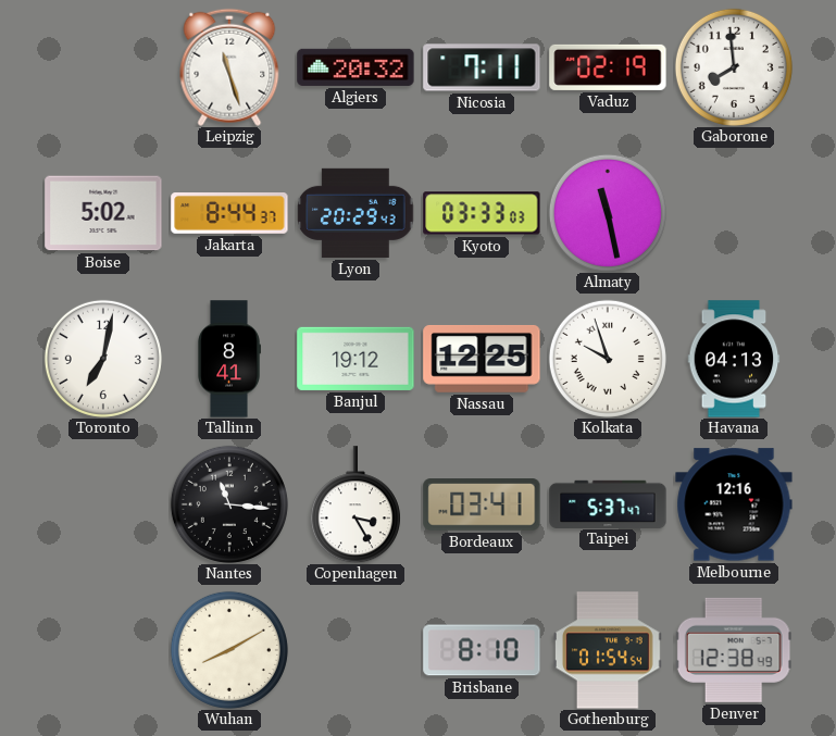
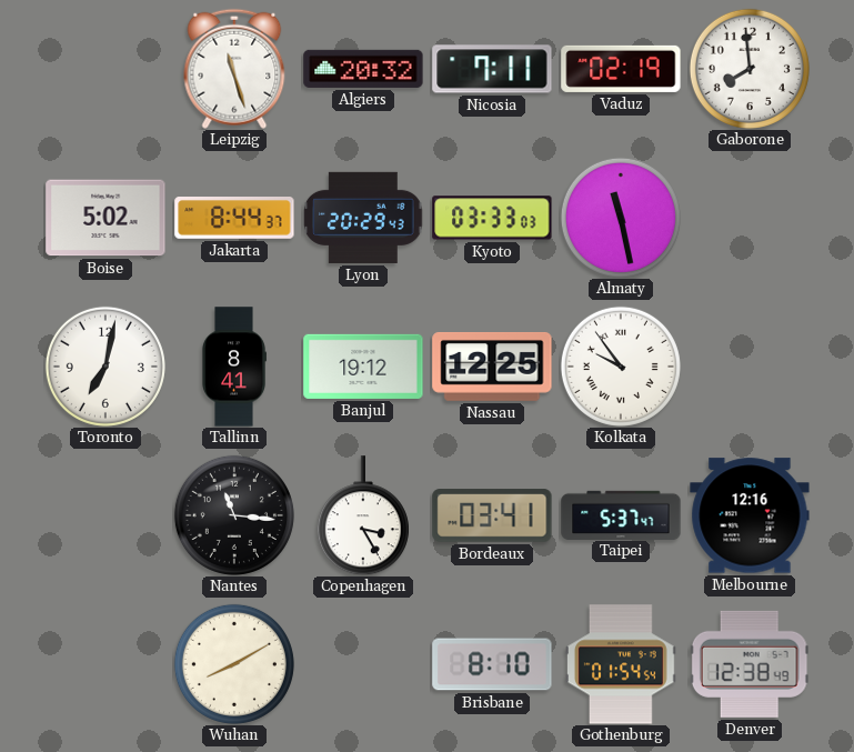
Kolkata: 9:57 -> 9:54 (621, 367)
Havana: 04:13 -> none (734, 359)
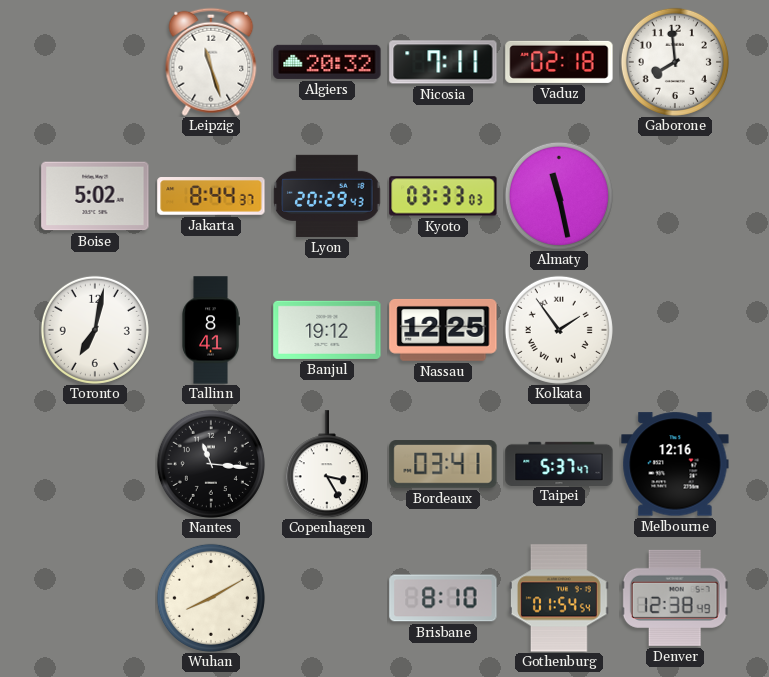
Vaduz: 02:19 -> 02:18 (559, 62)
Kolkata: 9:54 -> 1:54 (559, 330)
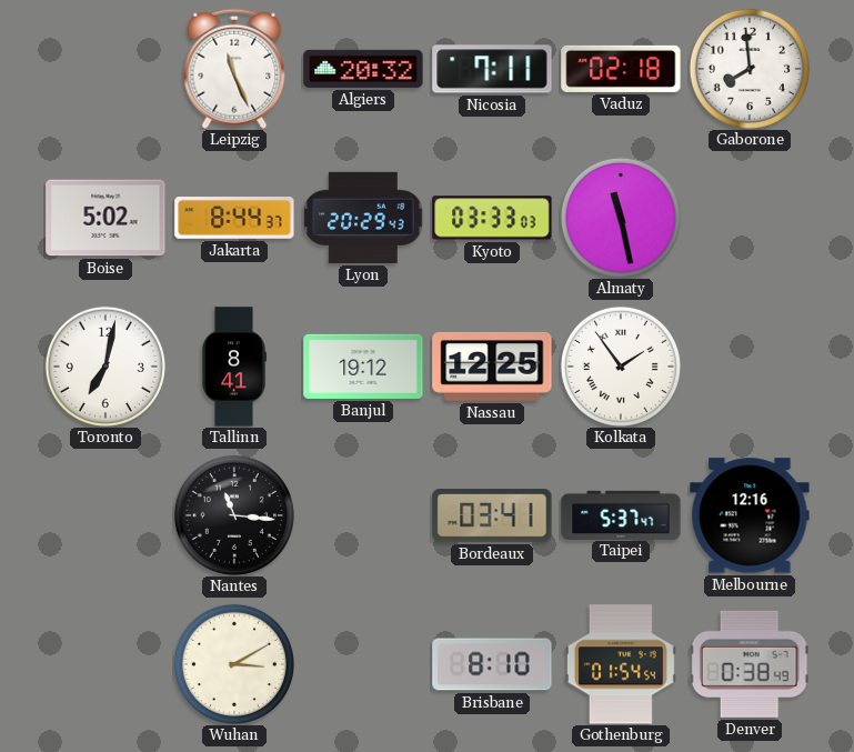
Leipzig: 11:27 -> 11:26 (234, 69)
Copenhagen: 3:25 -> none (327, 464)
Wuhan: 8:10 -> 3:10 (234, 664)
Denver: 12:38 -> 0:38 (750, 664)
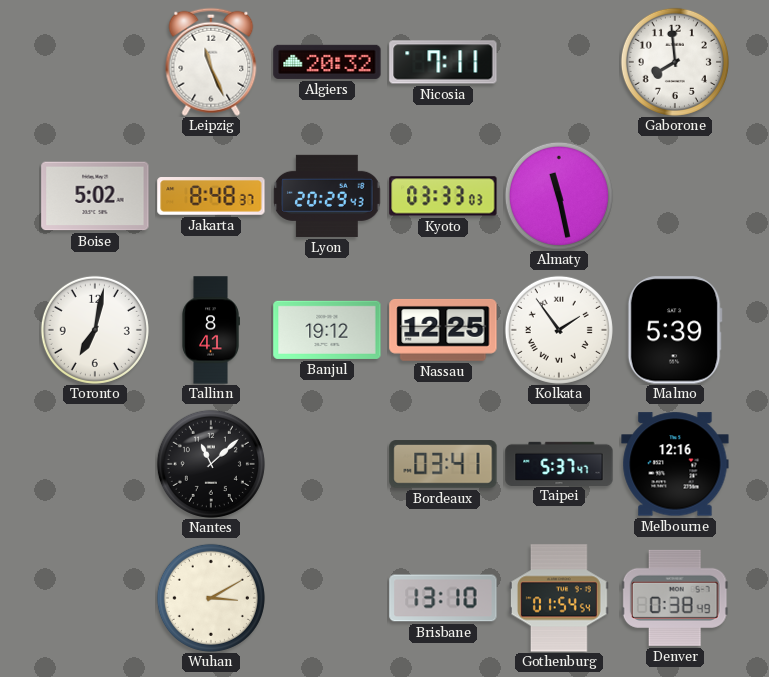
Vaduz: 02:18 -> none (621, 69)
Jakarta: 8:44 -> 8:48 (211, 197)
Malmo: none -> 5:39 (675, 330)
Nantes: 11:16 -> 11:08 (211, 464)
Brisbane: 8:10 -> 13:10 (443, 598)
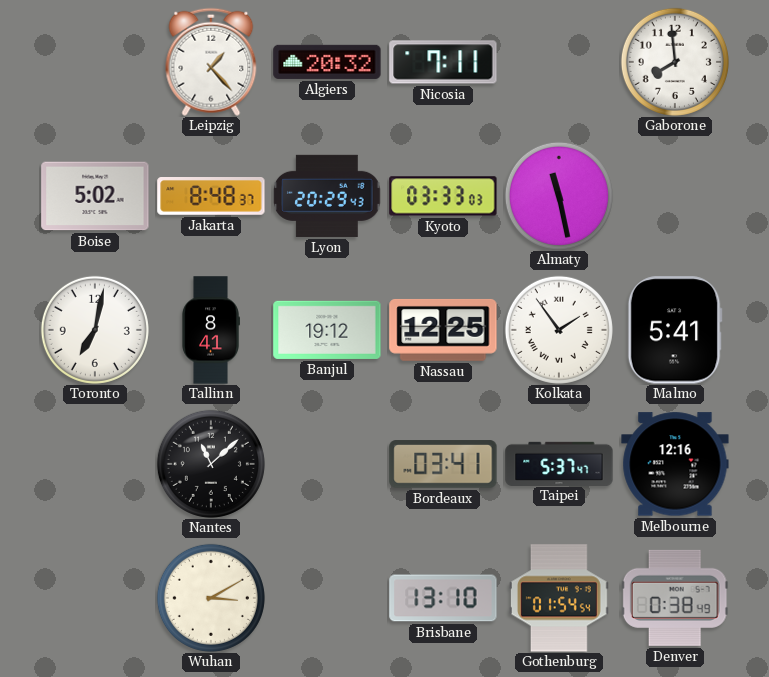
Leipzig: 11:26 -> 1:23 (211, 62)
Malmo: 5:39 -> 5:41 (675, 330)
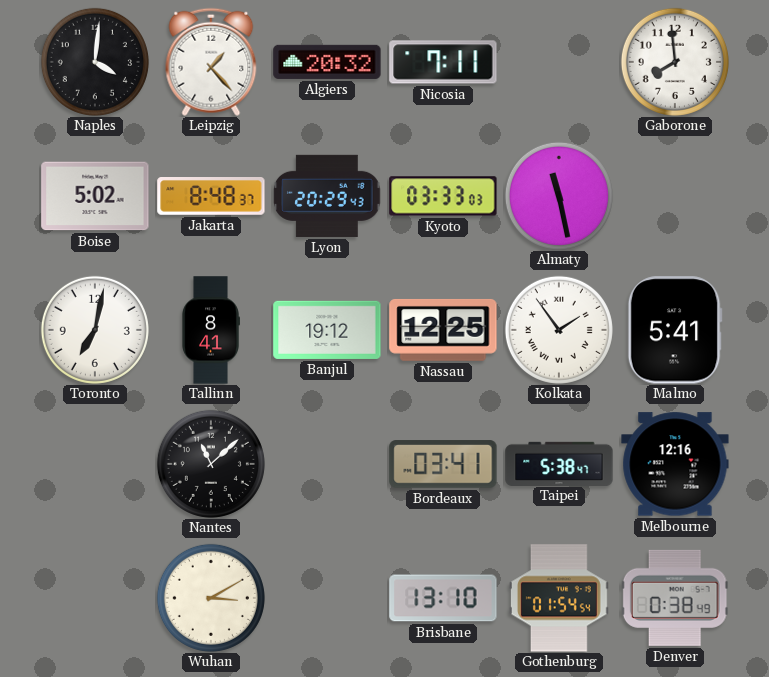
Naples: none -> 4:01 (95, 62)
Taipei: 5:37 -> 5:38 (559, 463)
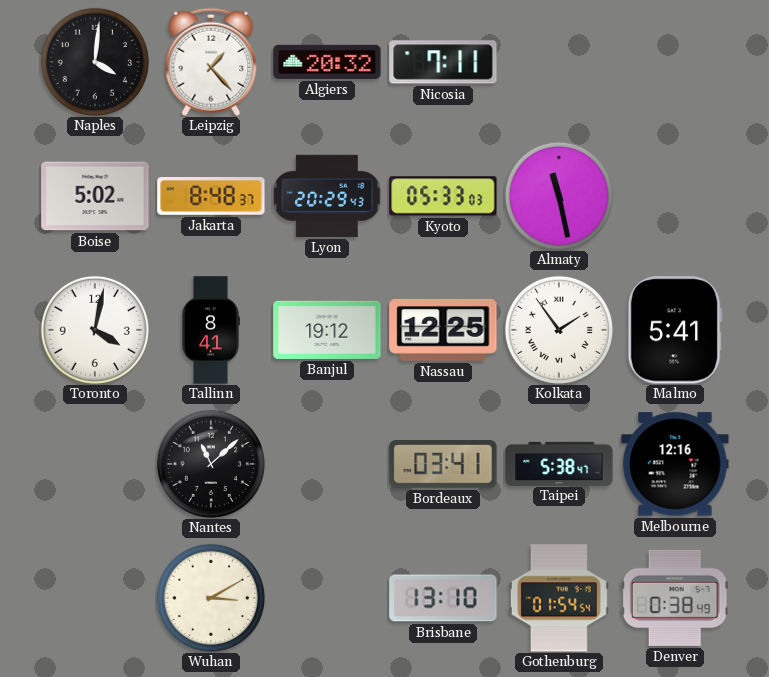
Gaborone: 7:59 -> none (675, 62)
Kyoto: 03:33 -> 05:33 (443, 196)
Toronto: 7:02 -> 4:02 (95, 330)
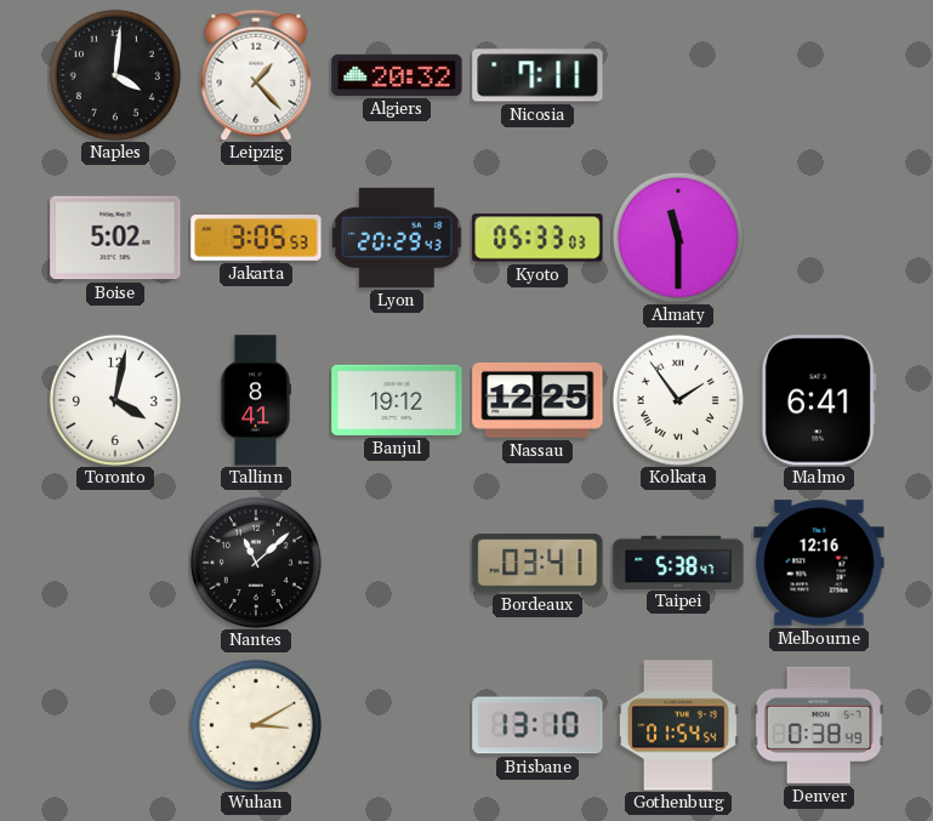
Jakarta: 8:48 -> 3:05 (256, 239)
Almaty: 11:28 -> 11:30 (678, 238)
Malmo: 5:41 -> 6:41 (819, 400)
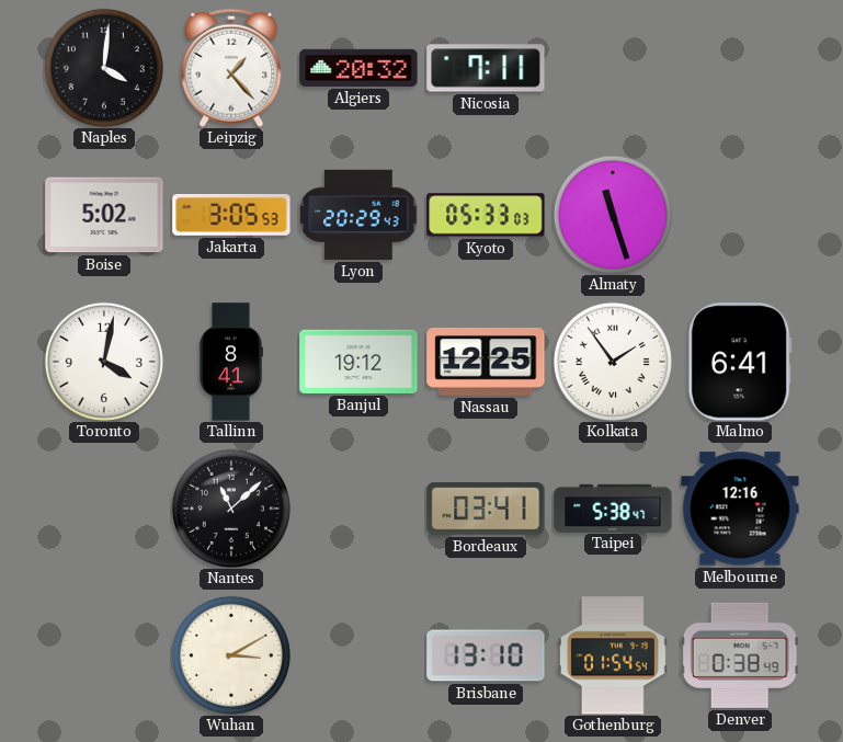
Almaty: 11:30 -> 11:27 (613, 215)
